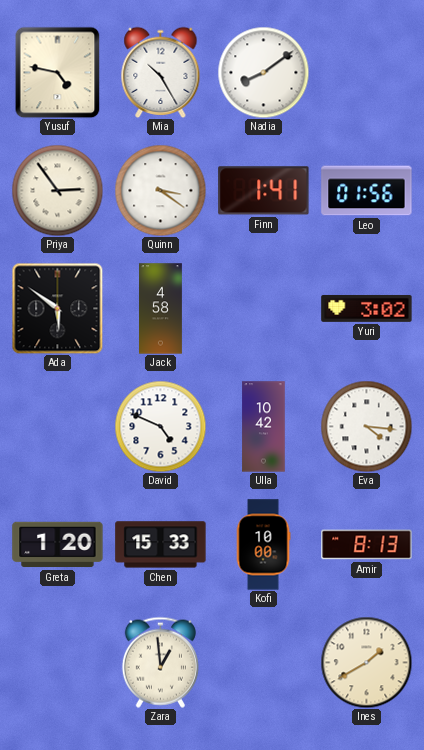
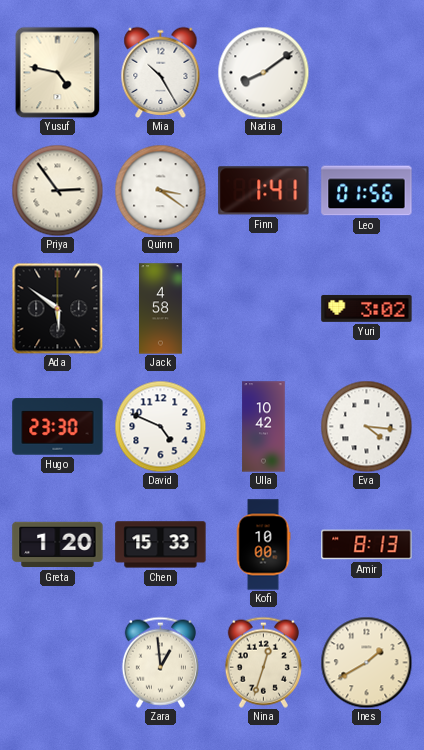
Hugo: none -> 23:30 (58, 427)
Nina: none -> 12:33 (263, 662)
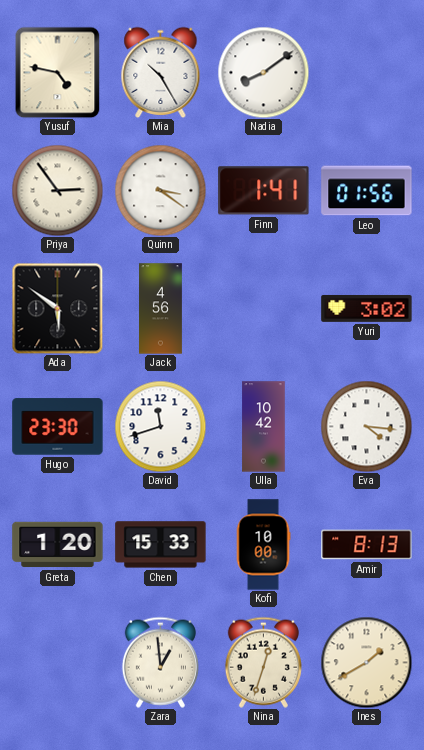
Jack: 4:58 -> 4:56 (161, 309)
David: 4:49 -> 11:42 (160, 426)
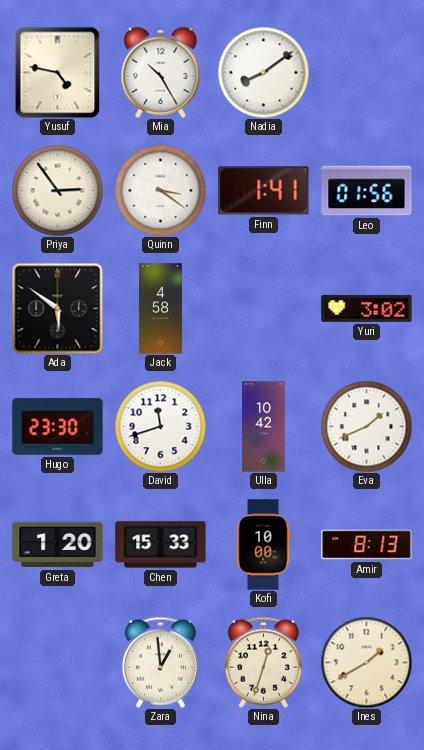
Jack: 4:56 -> 4:58 (161, 309)
Eva: 4:16 -> 1:41 (366, 426)
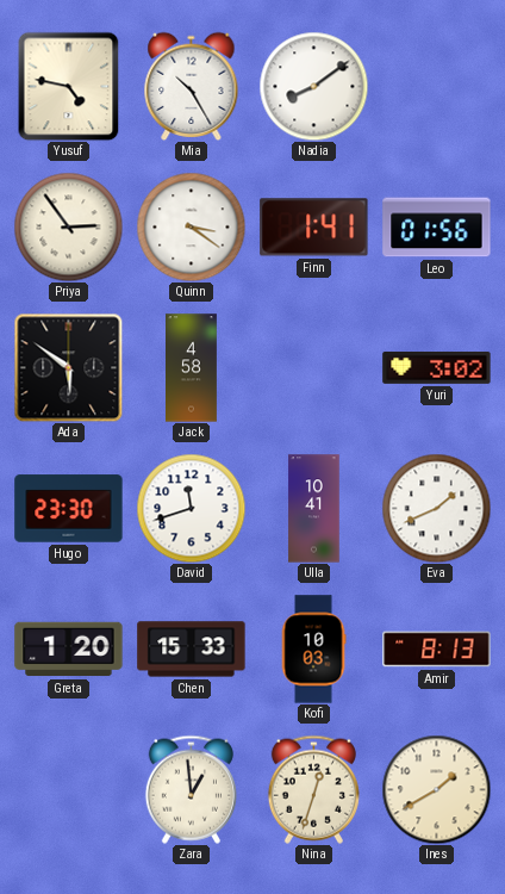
Ulla: 10:42 -> 10:41 (314, 509)
Kofi: 10:00 -> 10:03 (313, 650)
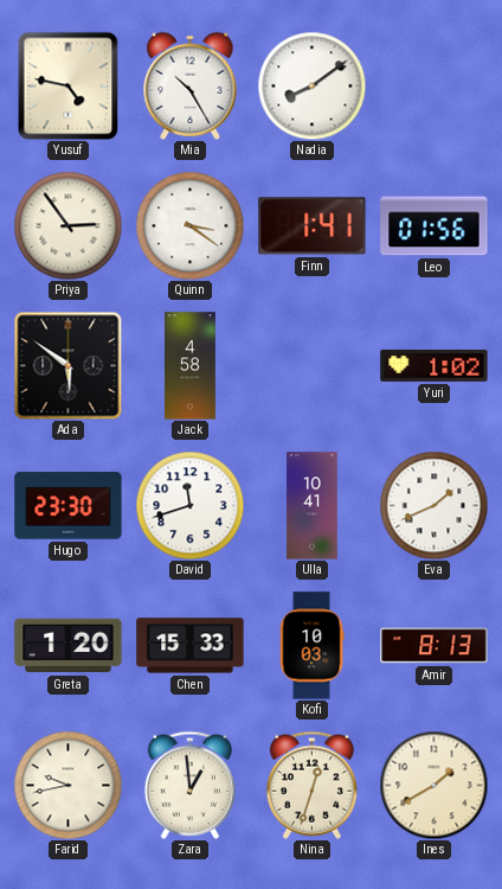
Yuri: 3:02 -> 1:02 (435, 365)
Farid: none -> 9:43 (67, 785)
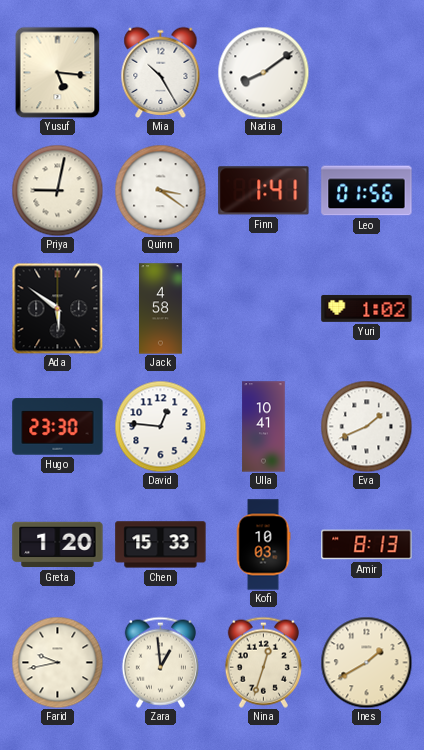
Yusuf: 4:47 -> 5:16 (58, 72)
Priya: 2:54 -> 9:02 (57, 190)
David: 11:42 -> 12:46 (160, 426)
